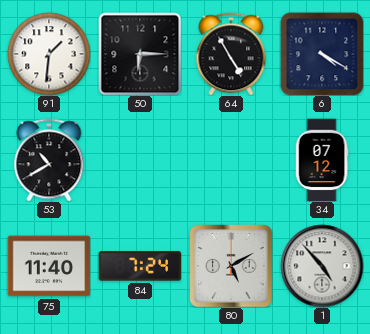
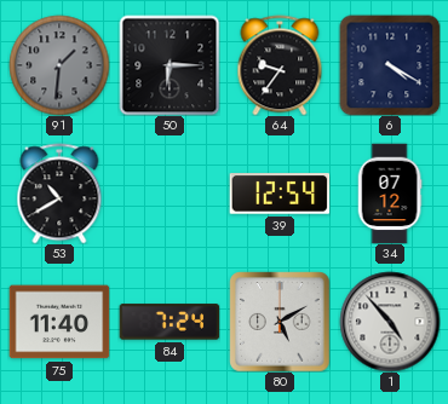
91 dial: white -> grey (59, 65)
64: 4:55 -> 9:36 (280, 65)
39: none -> 12:54 (280, 194)
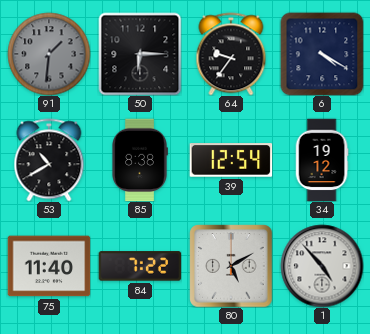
85: none -> 8:38 (140, 160)
34: 07:12 -> 19:12 (322, 160)
84: 7:24 -> 7:22 (140, 266)
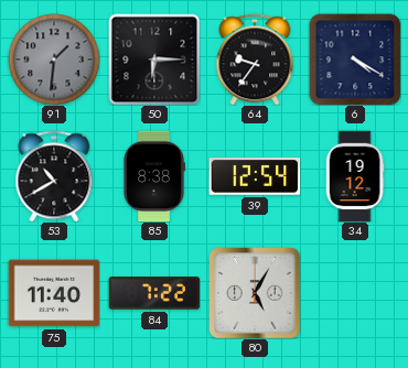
80: 5:10 -> 5:05 (255, 293)
1: 4:53 -> none (322, 266)
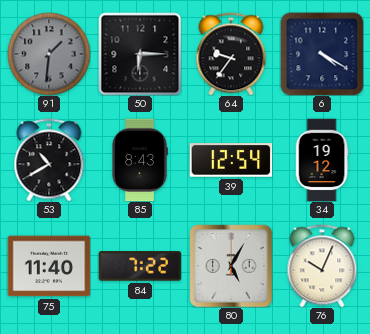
85: 8:38 -> 8:43 (140, 160)
76: none -> 10:04 (322, 266)
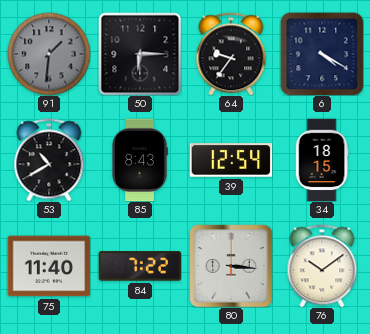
34: 19:12 -> 18:15 (322, 160)
80: 5:05 -> 3:16 (231, 266)
76: 10:04 -> 10:09 (322, 266)
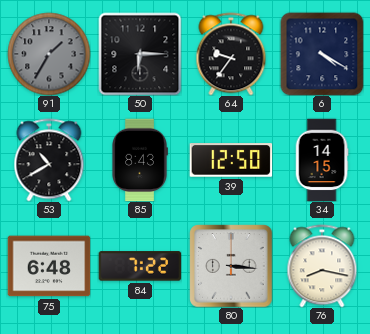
91: 1:31 -> 1:35 (49, 54)
39: 12:54 -> 12:50 (231, 160)
34: 18:15 -> 14:15 (322, 160)
75: 11:40 -> 6:48 (49, 266)
76: 10:09 -> 8:17 (322, 266)
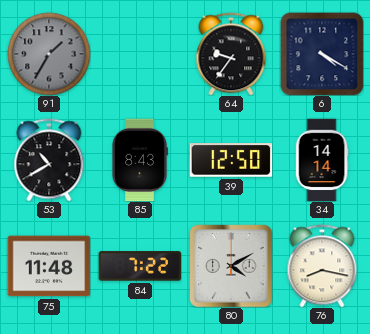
50: 6:15 -> none (140, 54)
34: 14:15 -> 14:14 (322, 160)
75: 6:48 -> 11:48 (49, 266)
80: 3:16 -> 4:10 (231, 266)
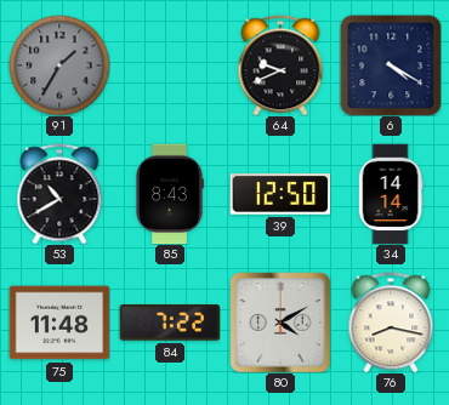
64: 9:36 -> 9:41 (280, 65)
